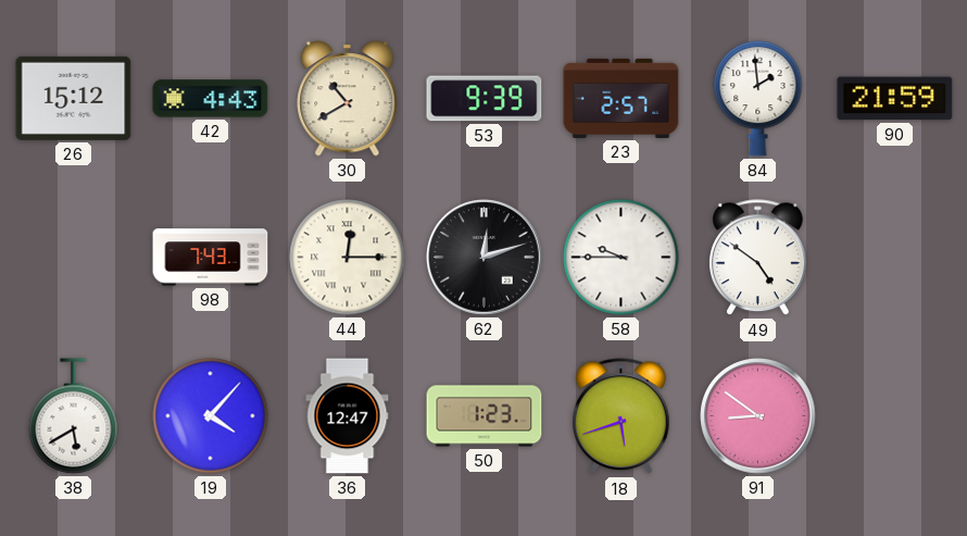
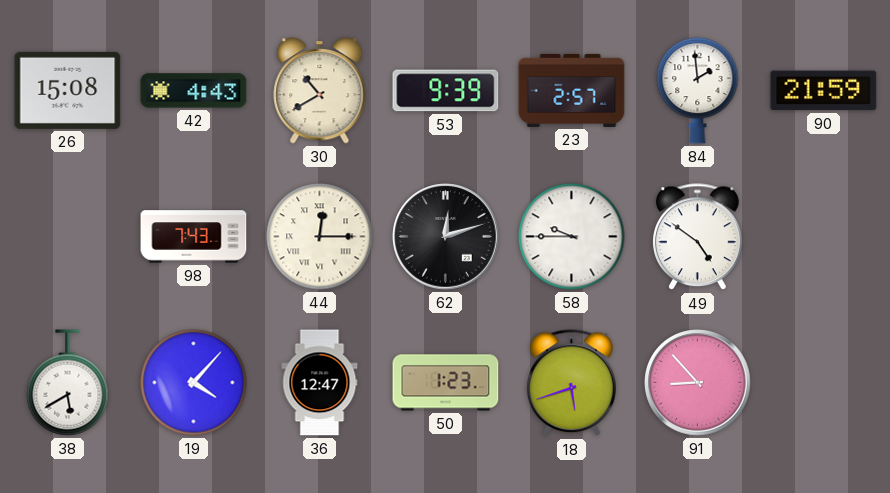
26: 15:12 -> 15:08 (68, 90)
91: 8:51 -> 8:53 (698, 383)
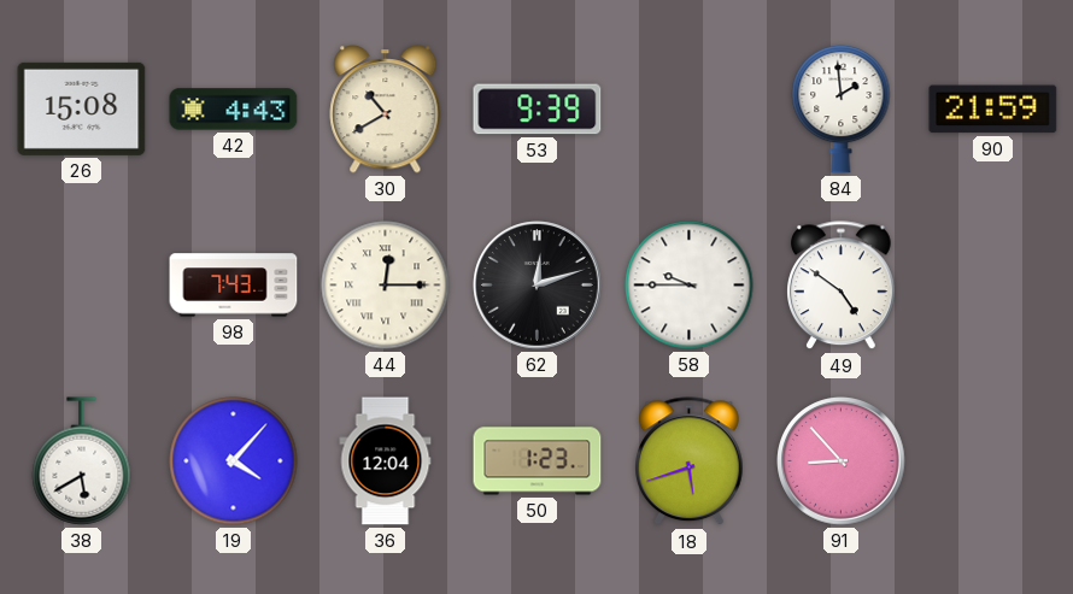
23: 2:57 -> none (572, 90)
36: 12:47 -> 12:04 (386, 461)
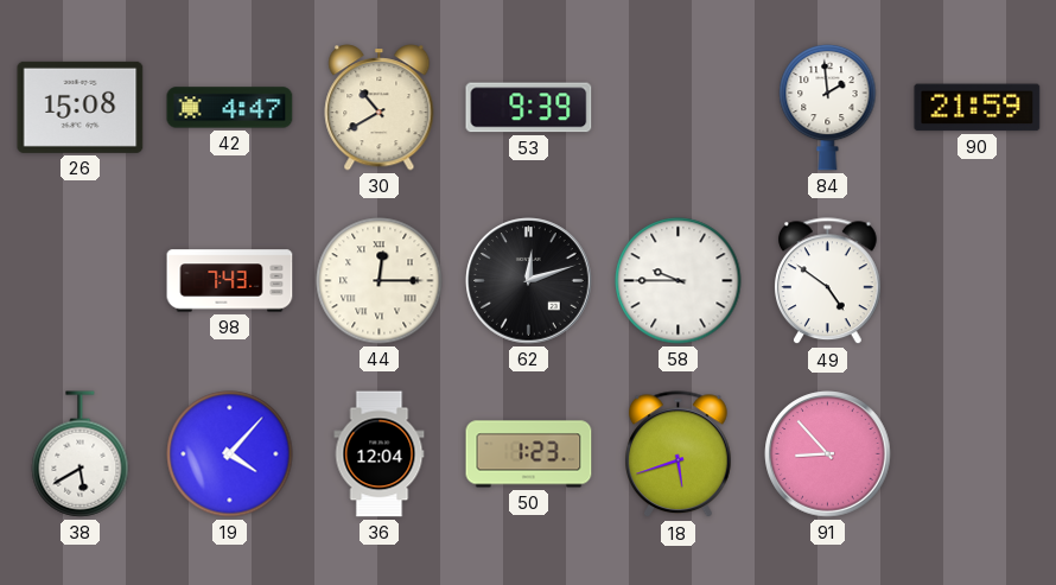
42: 4:43 -> 4:47 (230, 108)
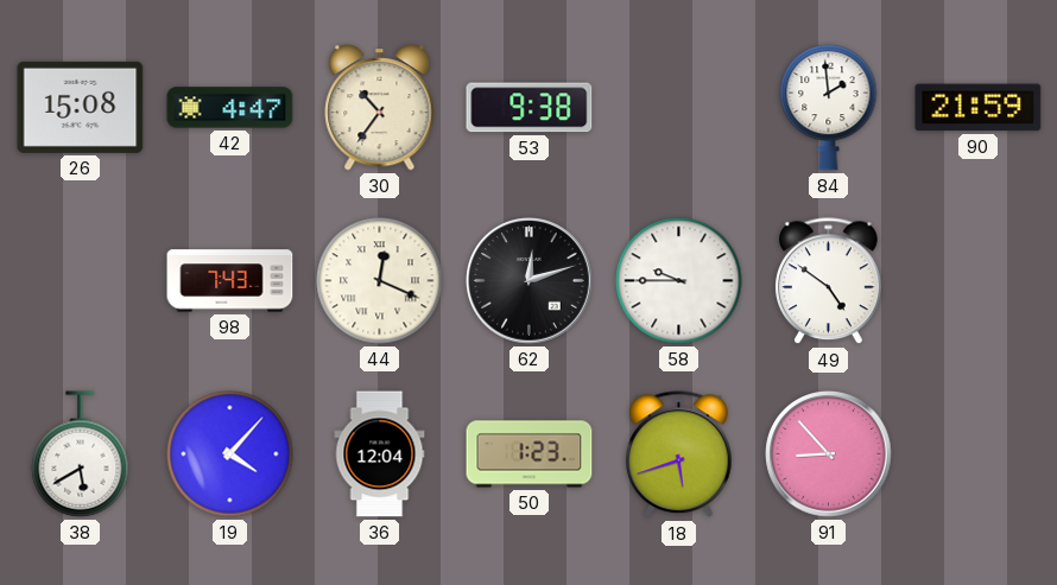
30: 10:40 -> 10:36 (380, 108)
53: 9:39 -> 9:38 (530, 108)
44: 12:15 -> 12:19 (380, 281)
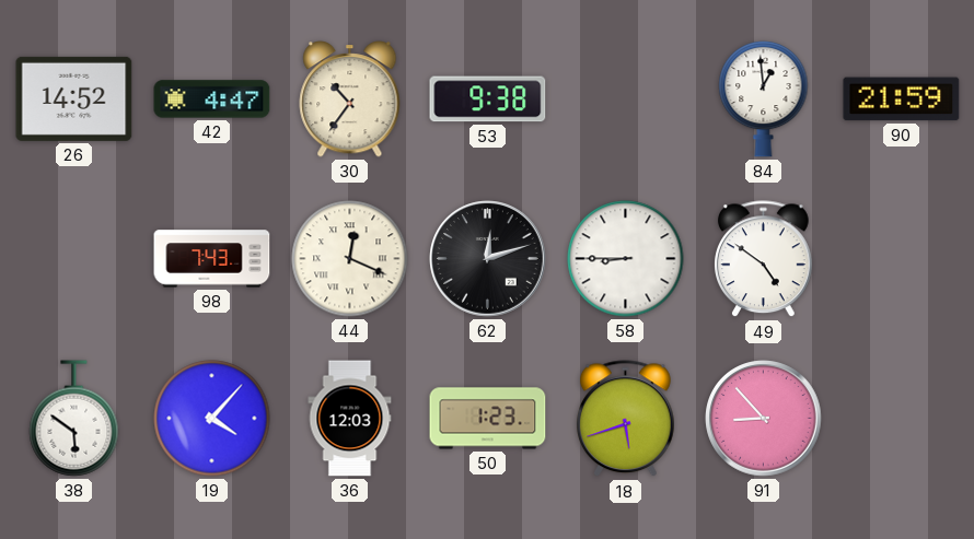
26: 15:08 -> 14:52 (74, 98)
84: 1:59 -> 12:59 (764, 98)
58: 9:45 -> 8:45 (626, 259)
38: 5:40 -> 5:51 (74, 419)
36: 12:04 -> 12:03 (350, 419)
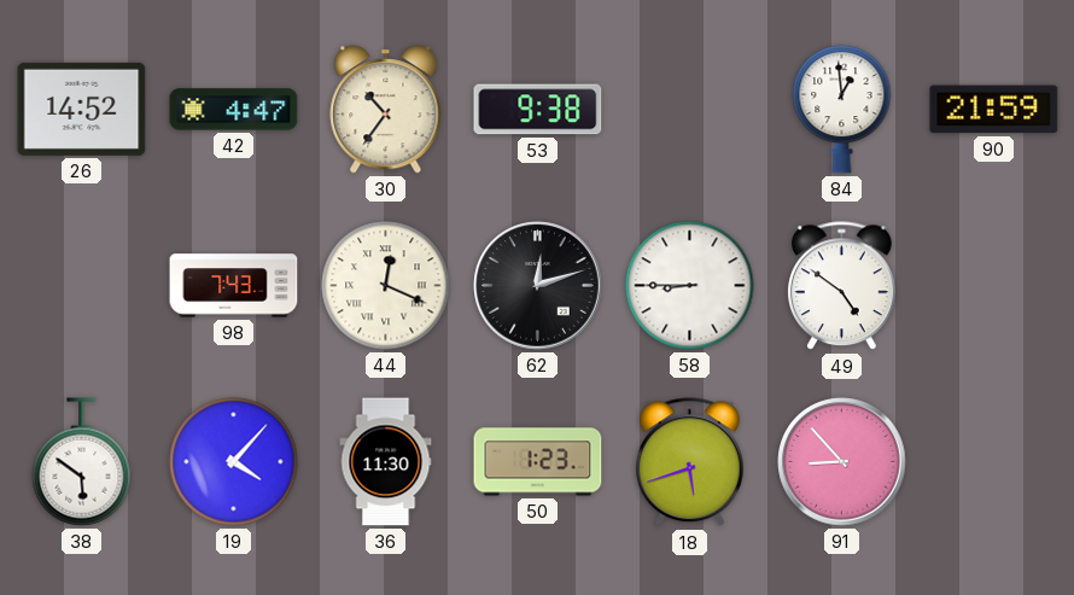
36: 12:03 -> 11:30 (386, 462)
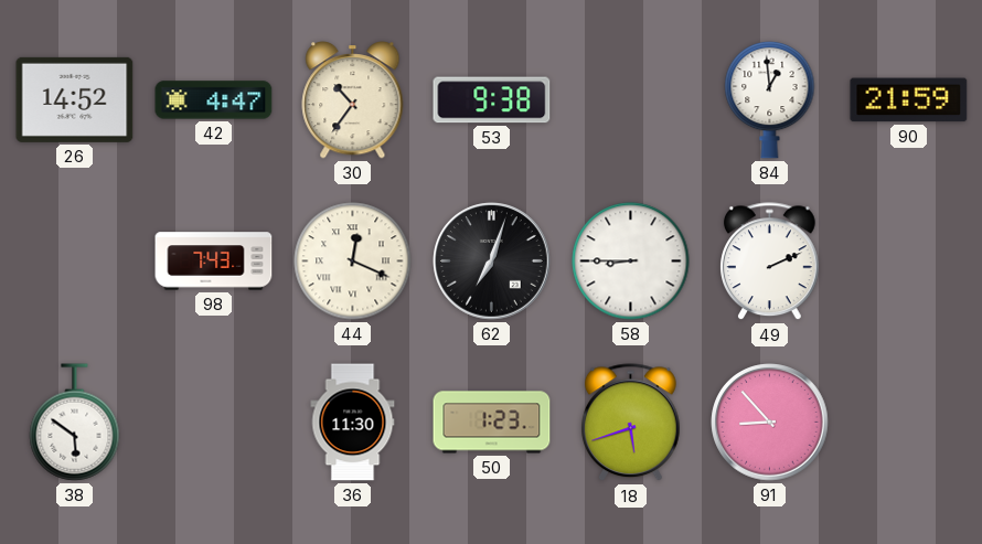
62: 12:12 -> 7:03 (492, 262)
49: 4:51 -> 2:11 (770, 262)
19: 4:07 -> none (234, 462)
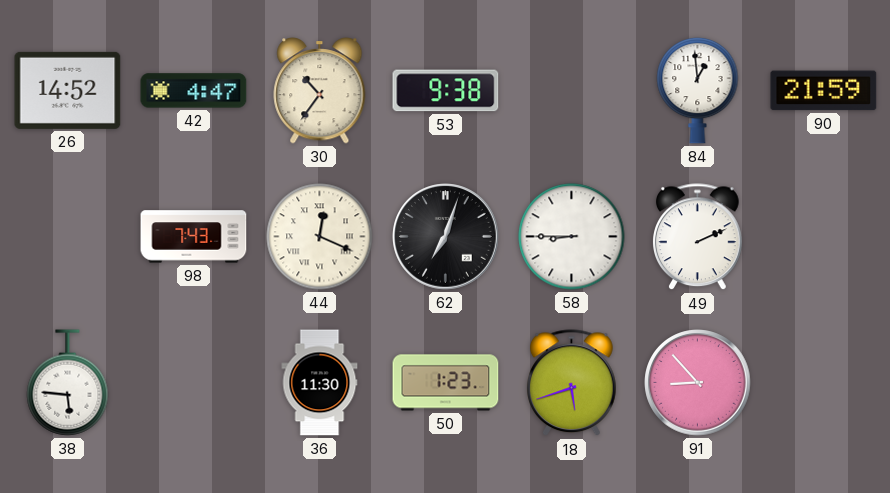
38: 5:51 -> 5:46 (68, 383)
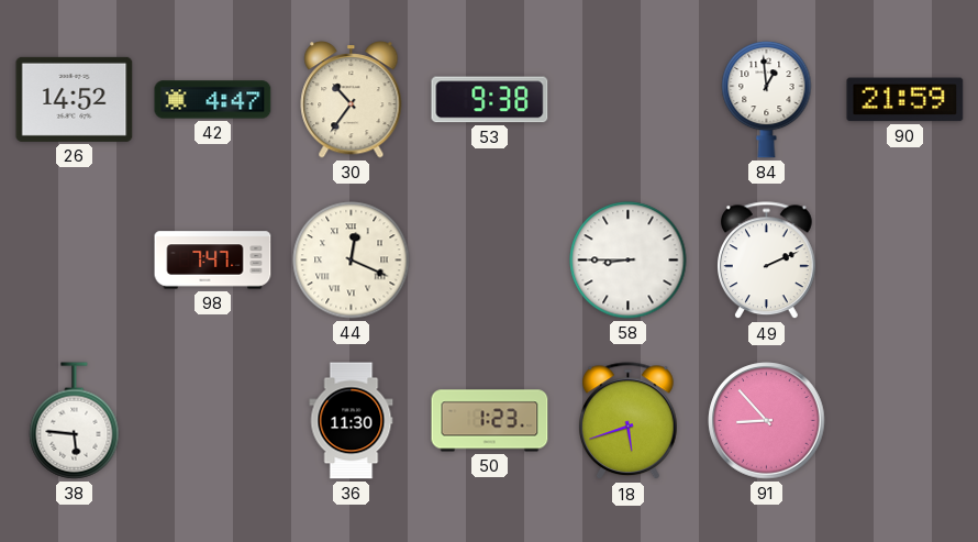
98: 7:43 -> 7:47 (213, 261)
62: 7:03 -> none (446, 237)
